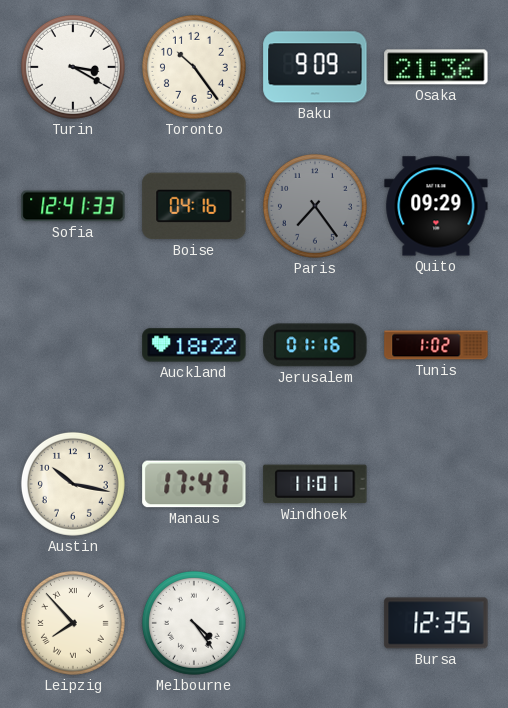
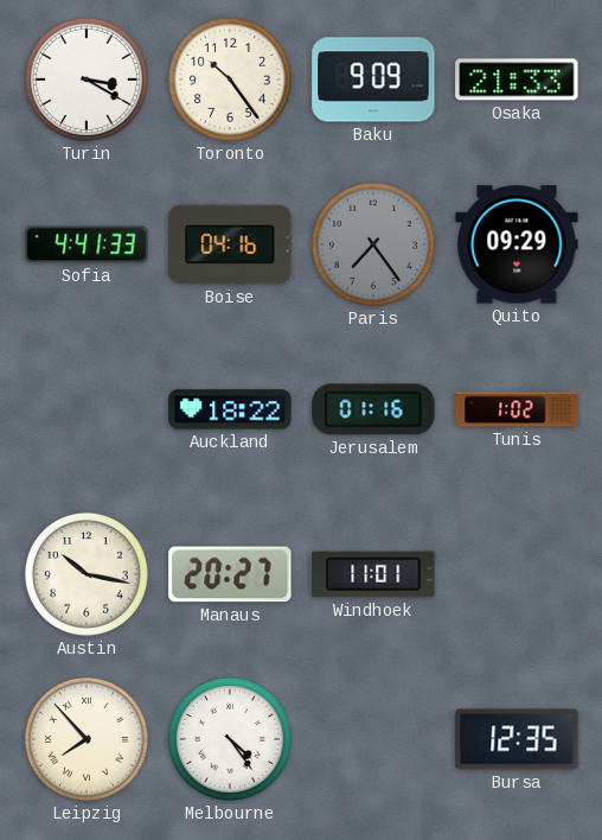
Osaka: 21:36 -> 21:33 (517, 79)
Sofia: 12:41 -> 4:41 (87, 244)
Manaus: 17:47 -> 20:27 (230, 574)
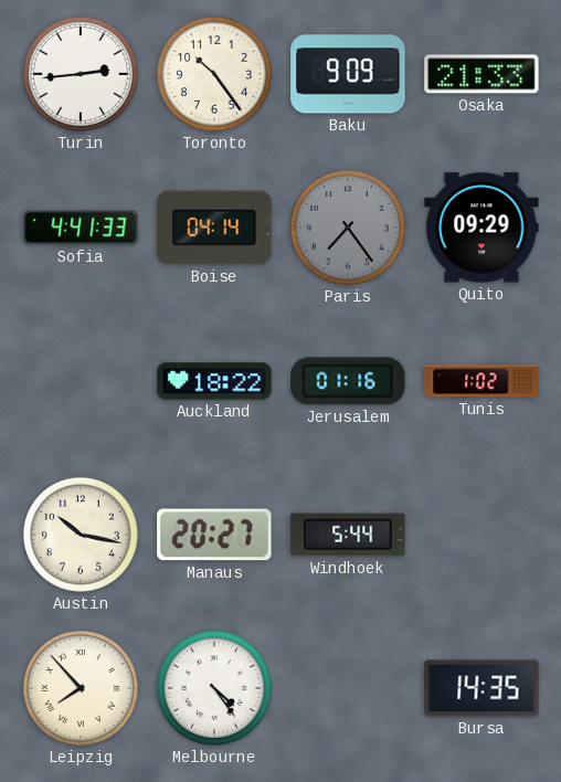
Turin: 3:20 -> 2:44 (81, 74)
Boise: 04:16 -> 04:14 (214, 228)
Windhoek: 11:01 -> 5:44 (348, 535)
Bursa: 12:35 -> 14:35 (481, 688)
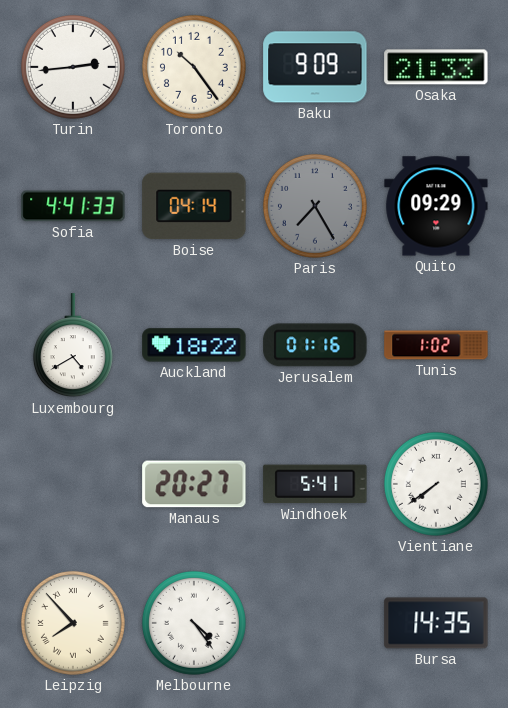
Paris: 7:24 -> 7:25 (315, 206)
Luxembourg: none -> 4:40 (73, 346)
Austin: 10:17 -> none (81, 535)
Windhoek: 5:44 -> 5:41 (315, 484)
Vientiane: none -> 7:39 (436, 484)
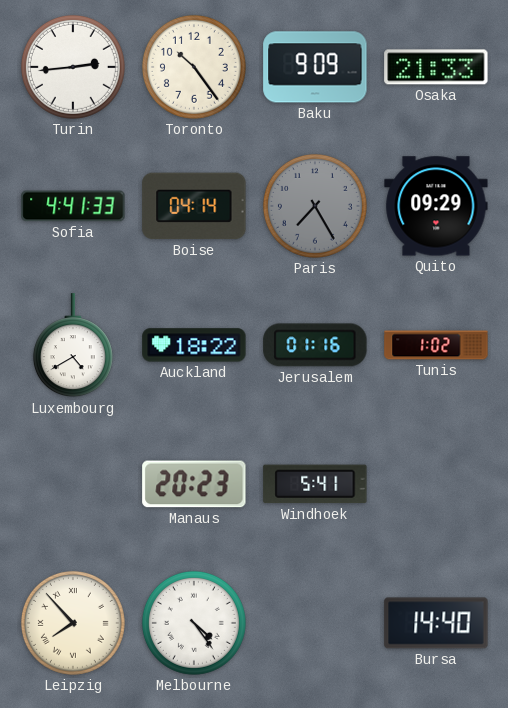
Manaus: 20:27 -> 20:23 (194, 484)
Vientiane: 7:39 -> none (436, 484)
Bursa: 14:35 -> 14:40 (436, 623)
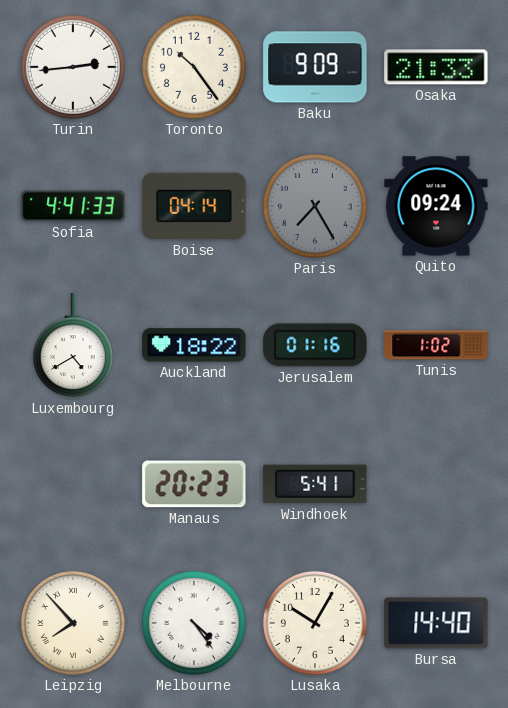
Quito: 09:29 -> 09:24 (436, 206)
Lusaka: none -> 10:05 (315, 623)
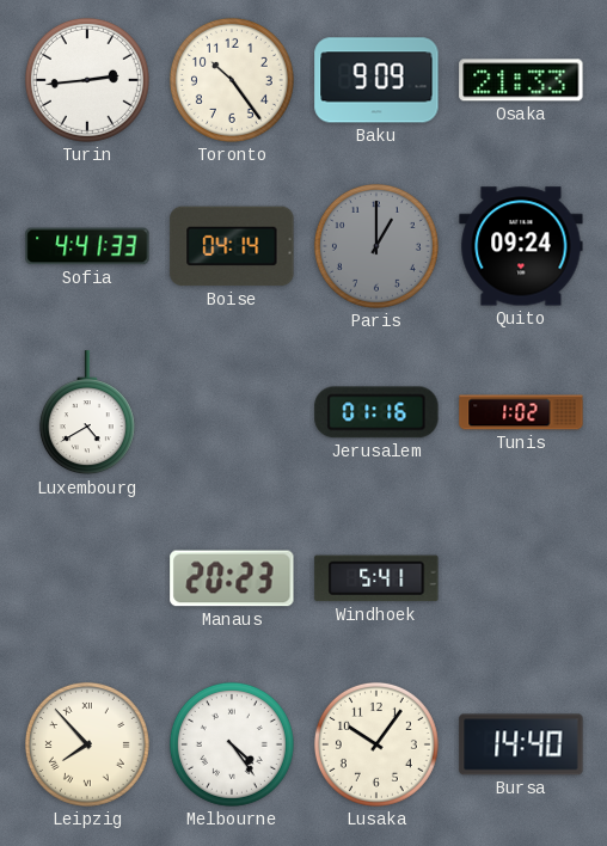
Paris: 7:25 -> 1:00 (376, 246)
Auckland: 18:22 -> none (194, 345)
Lusaka: 10:05 -> 10:06 (376, 744)
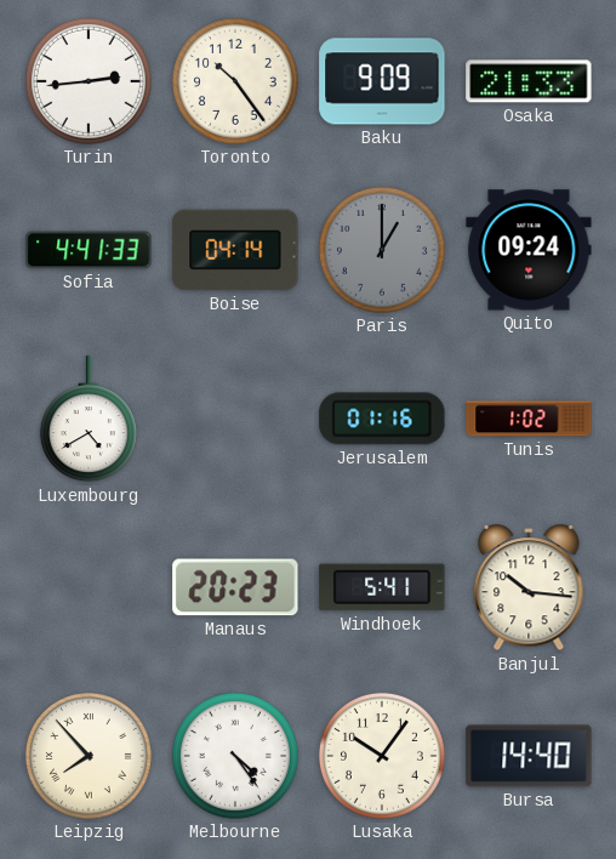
Banjul: none -> 10:16 (529, 588)
